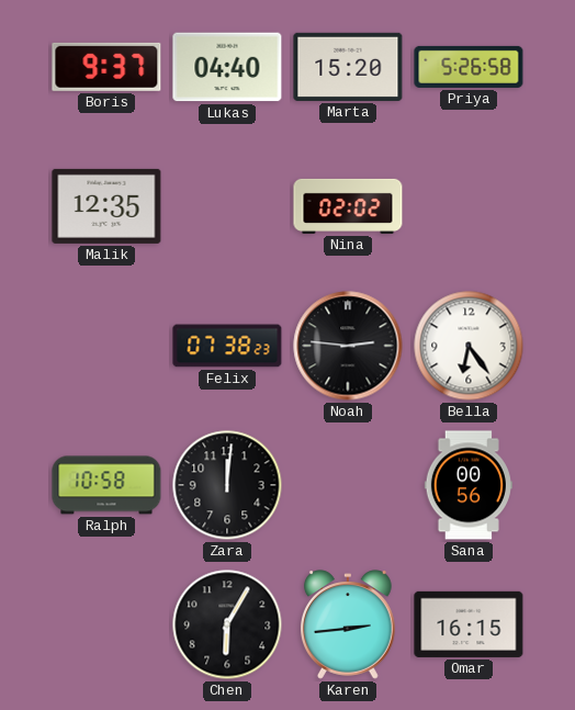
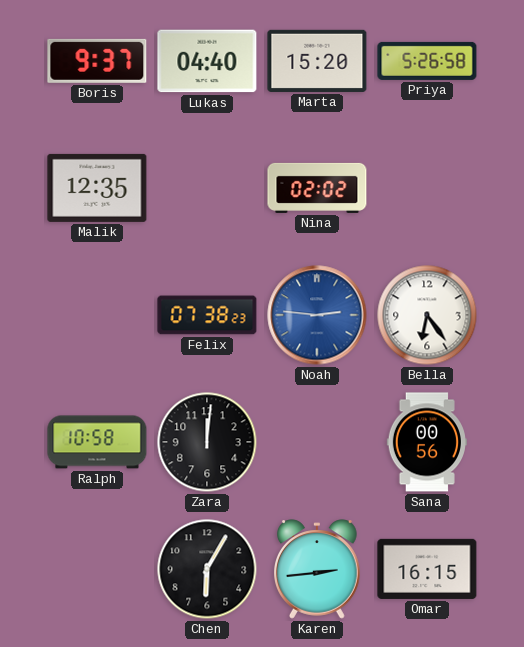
Noah dial: black -> blue (317, 315)
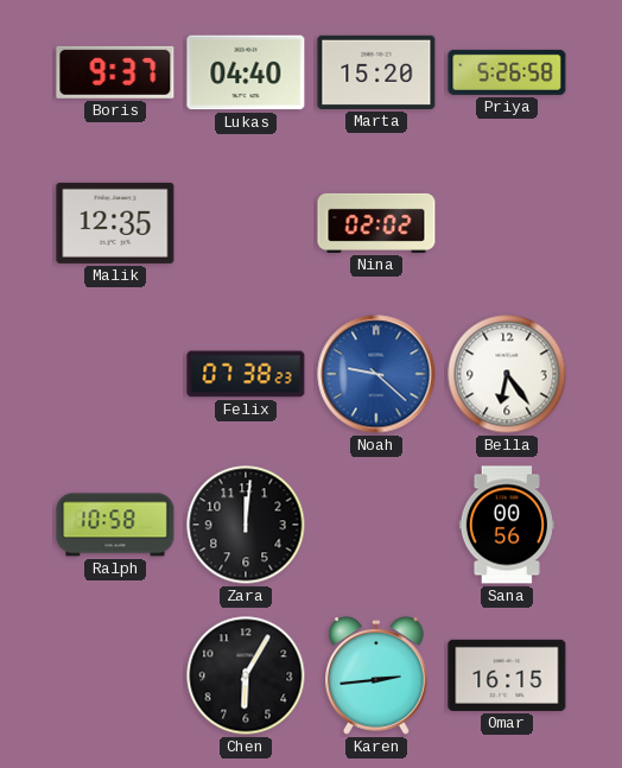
Noah: 2:46 -> 9:22 (376, 374)
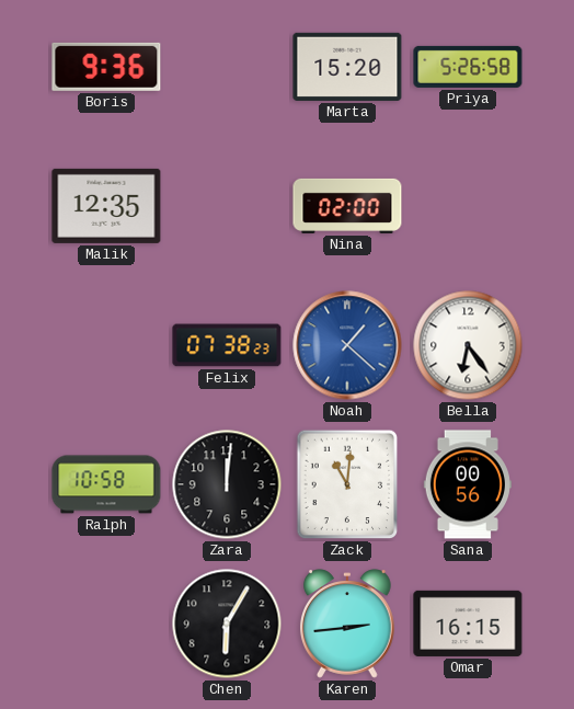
Boris: 9:37 -> 9:36 (106, 67)
Lukas: 04:40 -> none (246, 72)
Nina: 02:02 -> 02:00 (347, 206)
Noah: 9:22 -> 1:22 (347, 345)
Zack: none -> 11:01 (347, 484)
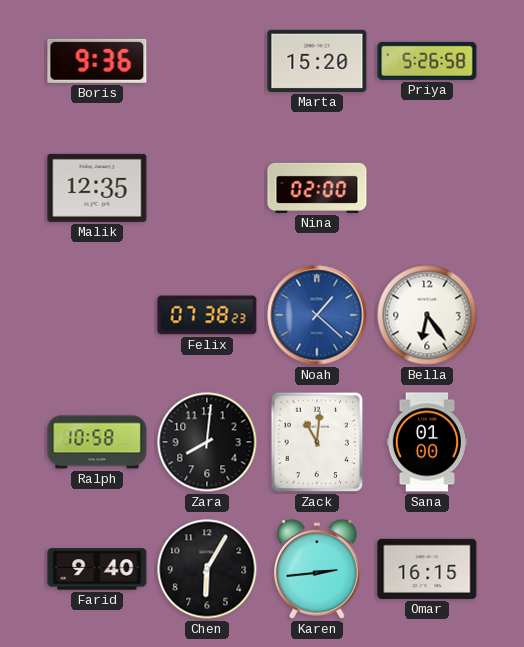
Zara: 12:01 -> 8:01 (207, 442)
Sana: 00:56 -> 01:00 (426, 442)
Farid: none -> 9:40 (97, 569)
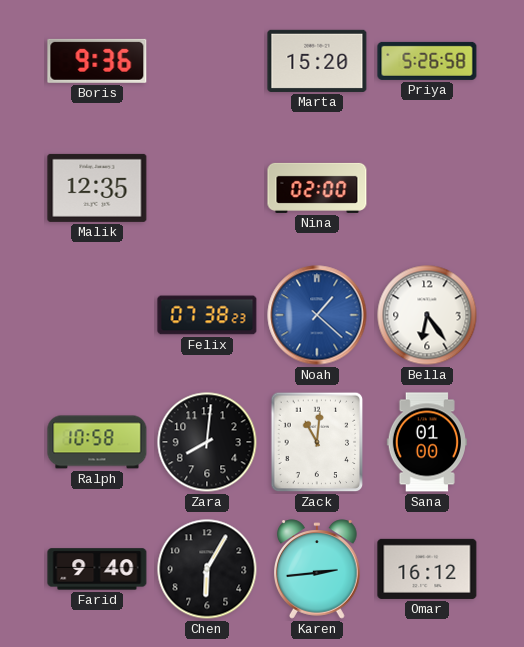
Omar: 16:15 -> 16:12 (427, 569)
